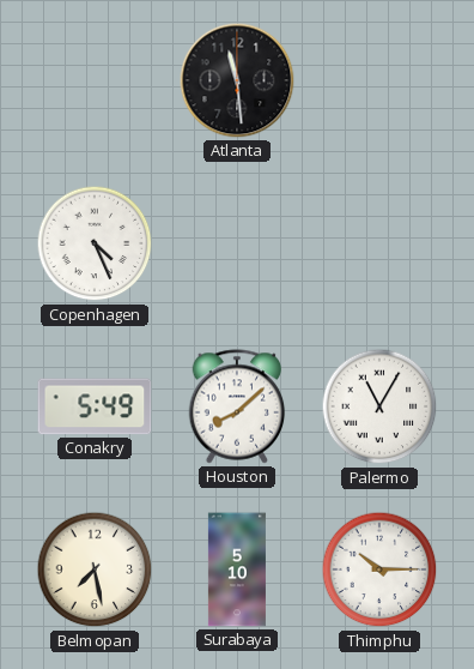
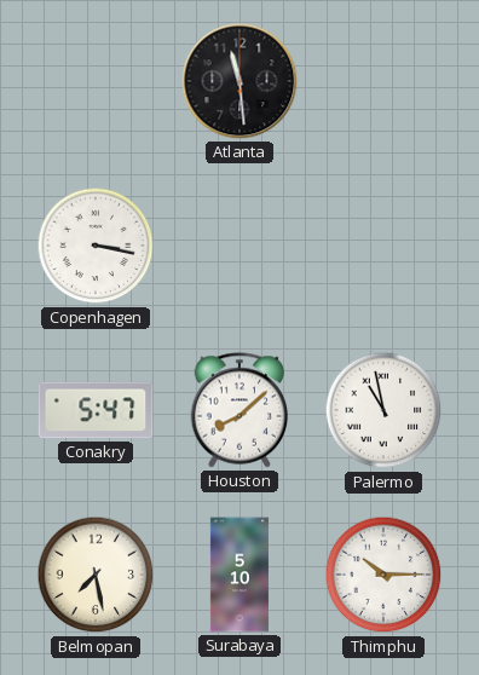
Copenhagen: 4:26 -> 3:17 (96, 246)
Conakry: 5:49 -> 5:47 (96, 410)
Palermo: 11:05 -> 10:58 (383, 410)
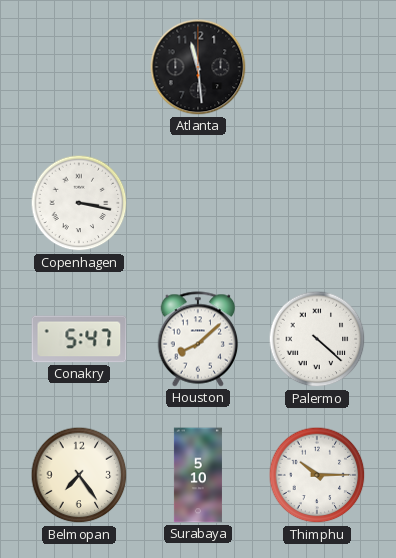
Palermo: 10:58 -> 4:22 (317, 339)
Belmopan: 7:28 -> 7:24 (79, 475)
